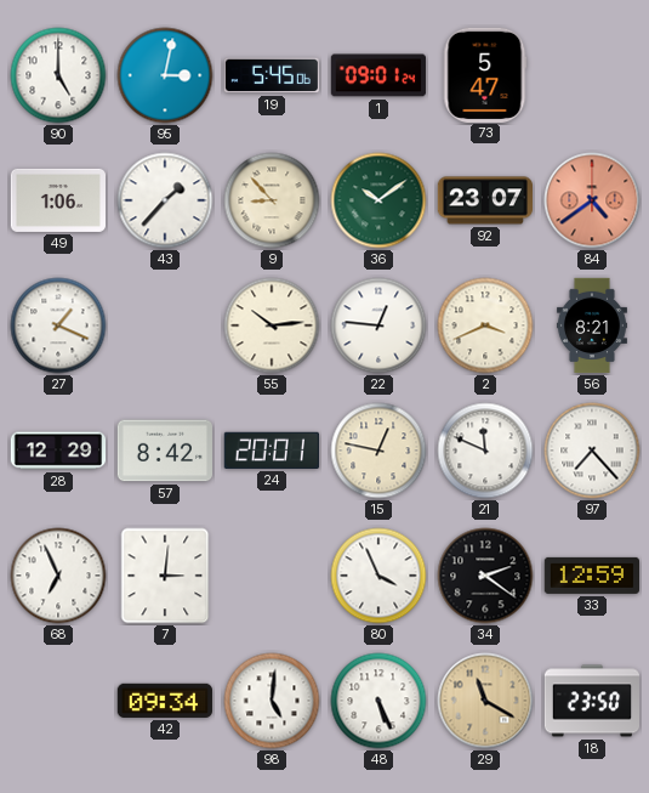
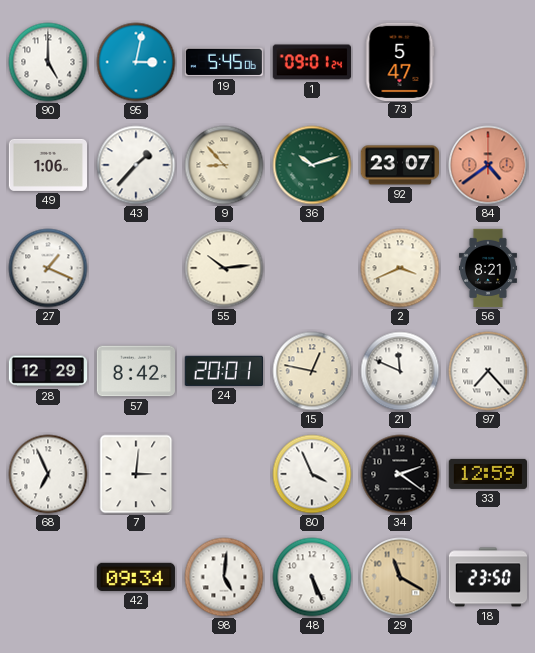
36: 10:09 -> 10:12 (312, 165)
22: 12:46 -> none (378, 325)
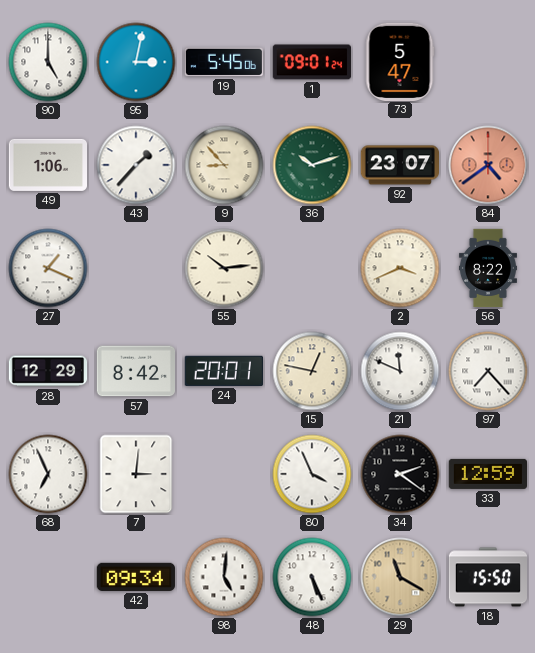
56: 8:21 -> 8:22 (488, 268)
18: 23:50 -> 15:50 (487, 577)
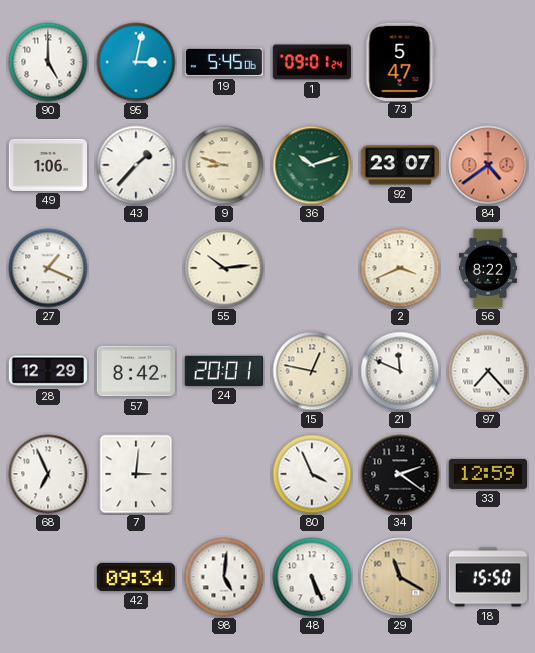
9: 8:53 -> 8:48 (224, 165)
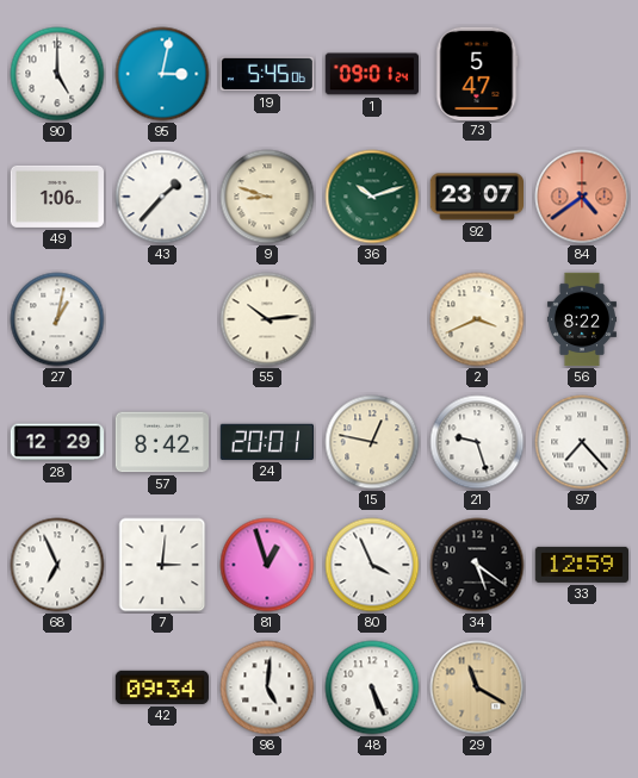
27: 1:19 -> 1:02 (57, 319)
21: 11:49 -> 9:27 (477, 442)
81: none -> 12:57 (267, 565)
34: 2:21 -> 5:21 (477, 565)
18: 15:50 -> none (487, 577)
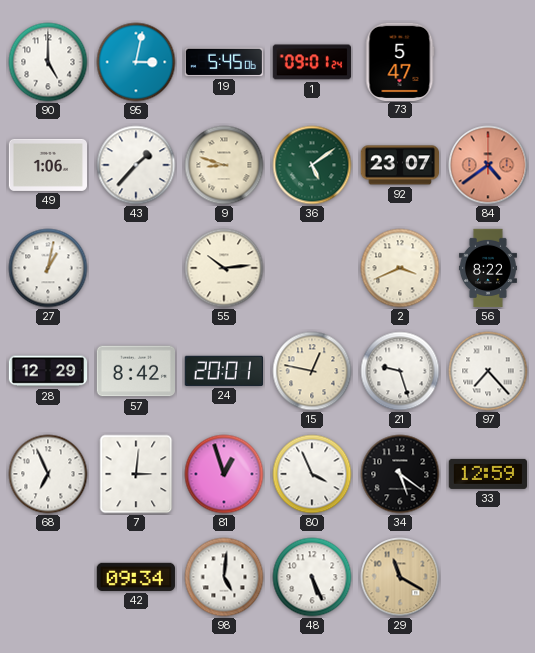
36: 10:12 -> 5:09 (312, 165)
